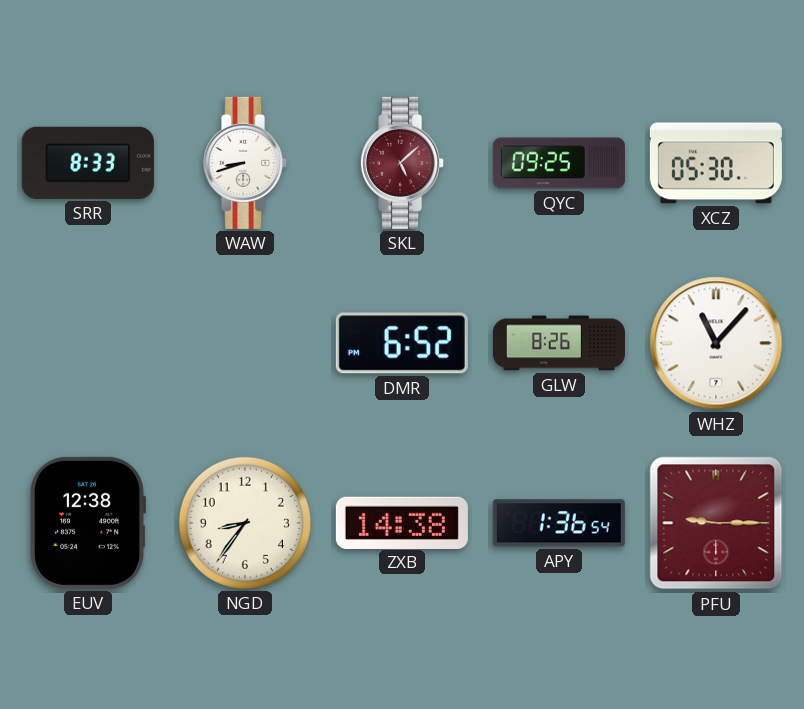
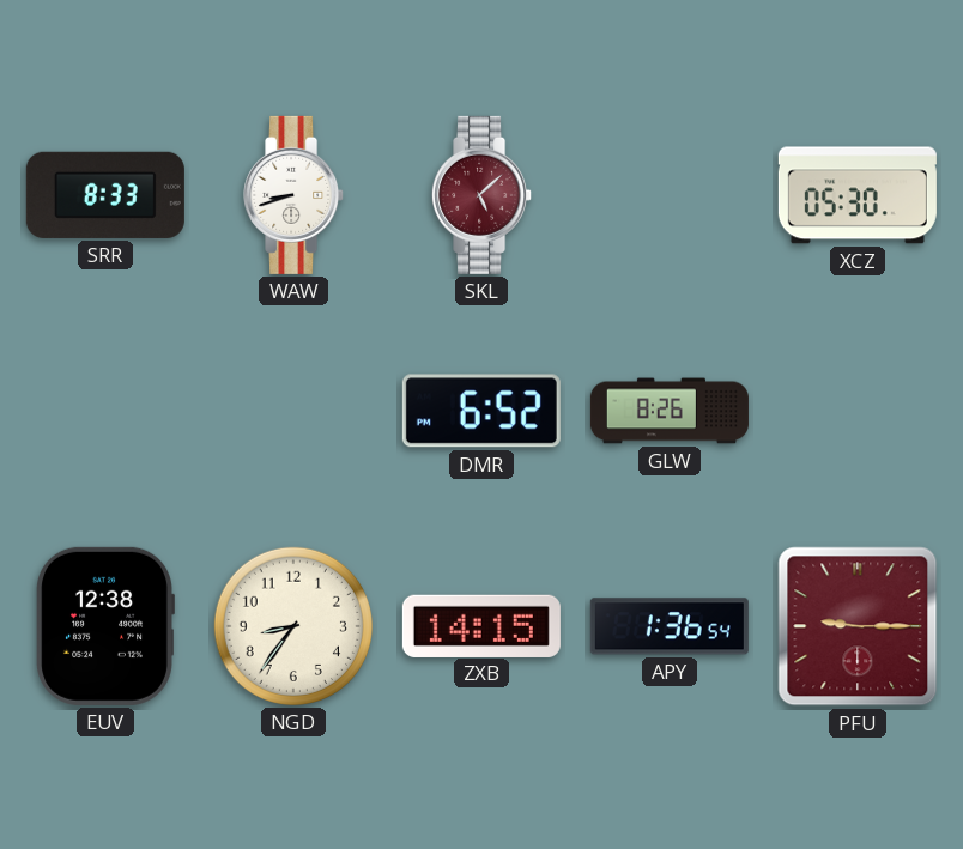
QYC: 09:25 -> none (559, 163)
WHZ: 11:07 -> none (716, 343)
ZXB: 14:38 -> 14:15 (481, 625)
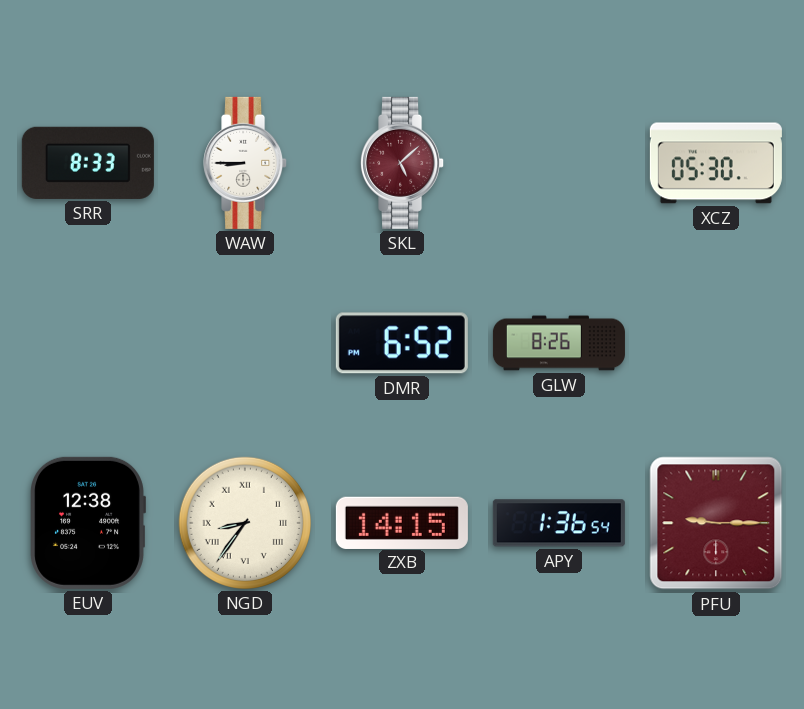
WAW: 8:42 -> 8:45 (246, 163)
NGD numerals: Arabic -> Roman (245, 523)
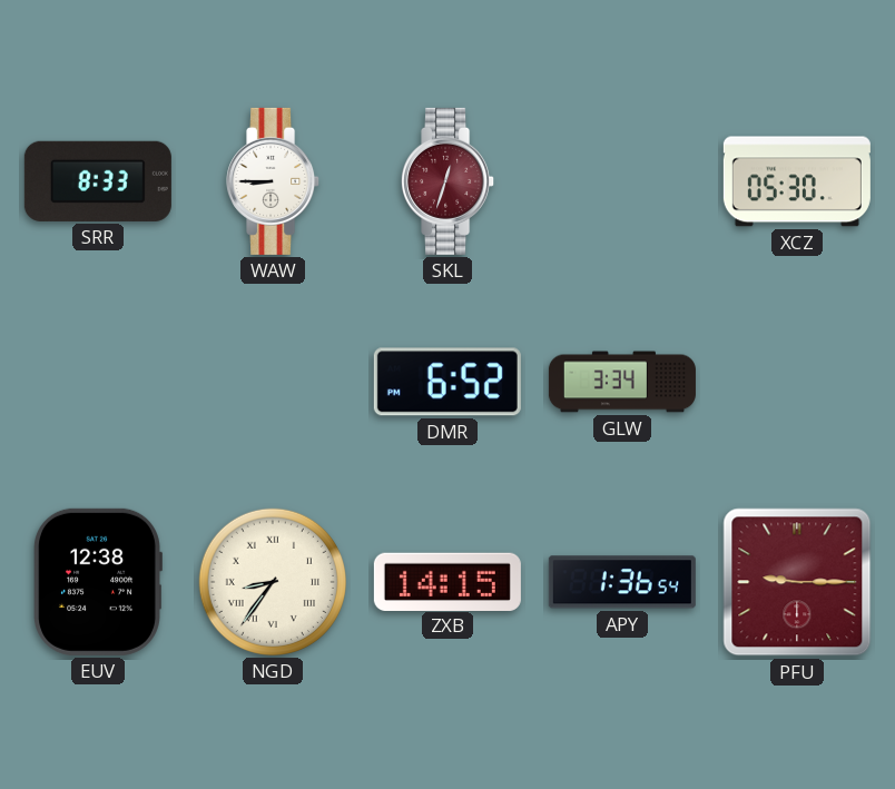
SKL: 5:08 -> 12:33 (449, 181)
GLW: 8:26 -> 3:34 (622, 382)
